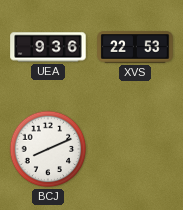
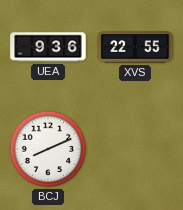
XVS: 22:53 -> 22:55 (135, 47)
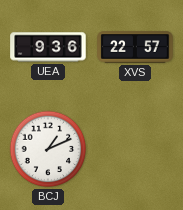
XVS: 22:55 -> 22:57 (135, 47)
BCJ: 8:11 -> 1:11 (48, 149)
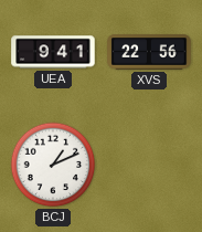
UEA: 9:36 -> 9:41 (53, 52)
XVS: 22:57 -> 22:56 (149, 52)
